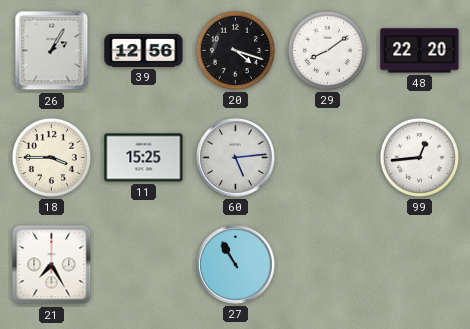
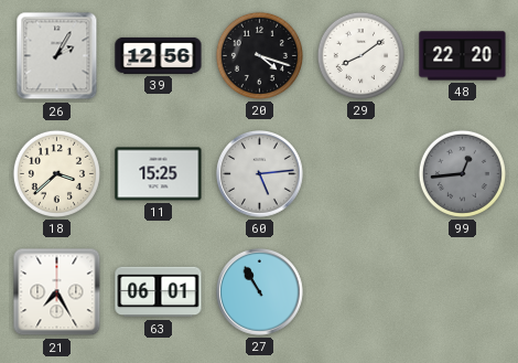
18: 3:45 -> 3:38 (56, 173)
99 dial: white -> grey (462, 173)
63: none -> 06:01 (159, 292)
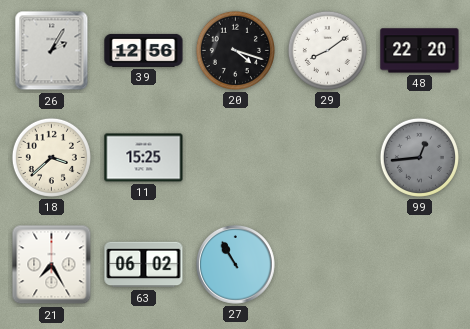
60: 5:14 -> none (260, 174)
63: 06:01 -> 06:02 (144, 265)
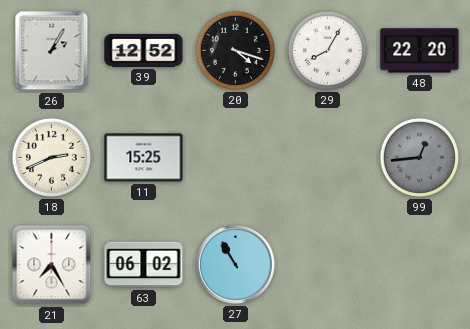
39: 12:56 -> 12:52 (144, 50)
29: 8:09 -> 8:05 (327, 50)
18: 3:38 -> 2:41 (51, 157)
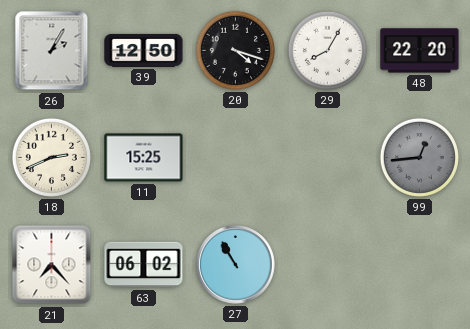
39: 12:52 -> 12:50 (144, 50)
21: 7:25 -> 7:23 (52, 265)
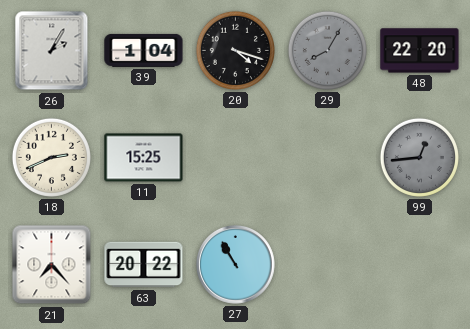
39: 12:50 -> 1:04 (144, 50)
29 dial: white -> grey (327, 50)
63: 06:02 -> 20:22 (144, 265)
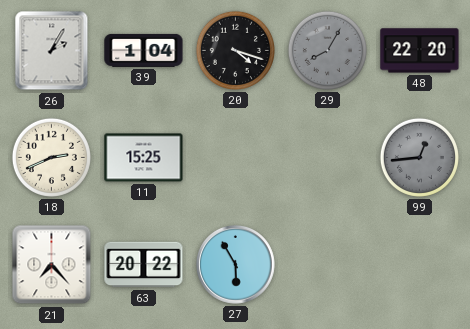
27: 10:55 -> 5:55 (236, 265)
